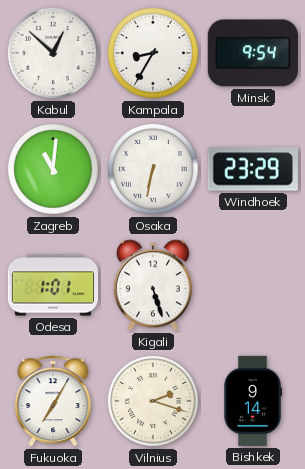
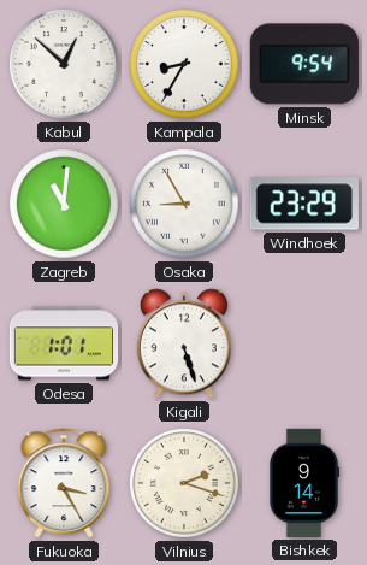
Osaka: 6:32 -> 8:55 (185, 205)
Fukuoka: 7:05 -> 3:25 (64, 483)
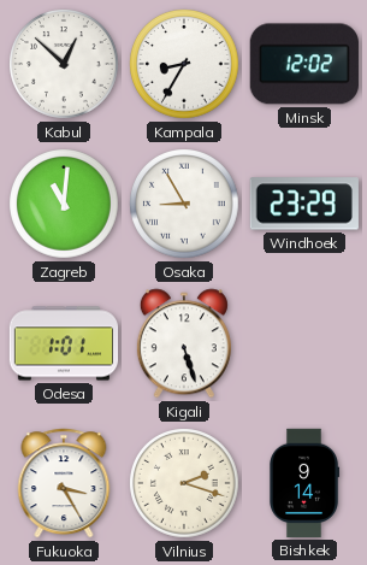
Minsk: 9:54 -> 12:02 (304, 64)
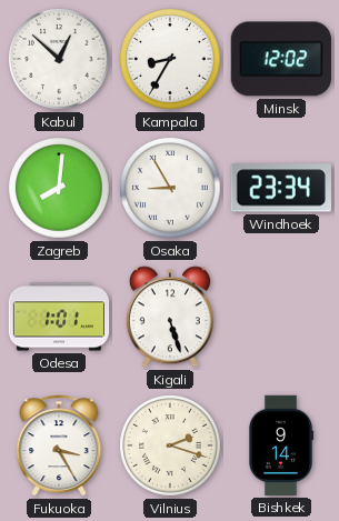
Zagreb: 11:01 -> 8:01 (60, 189)
Windhoek: 23:29 -> 23:34 (281, 188)
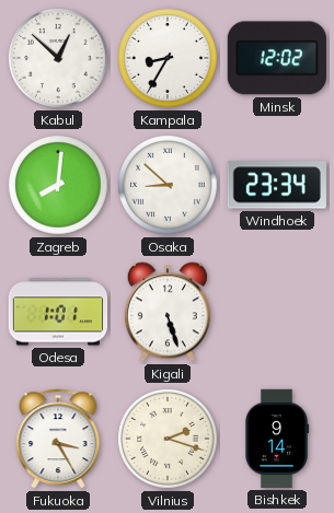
Osaka: 8:55 -> 8:52 (169, 186)
